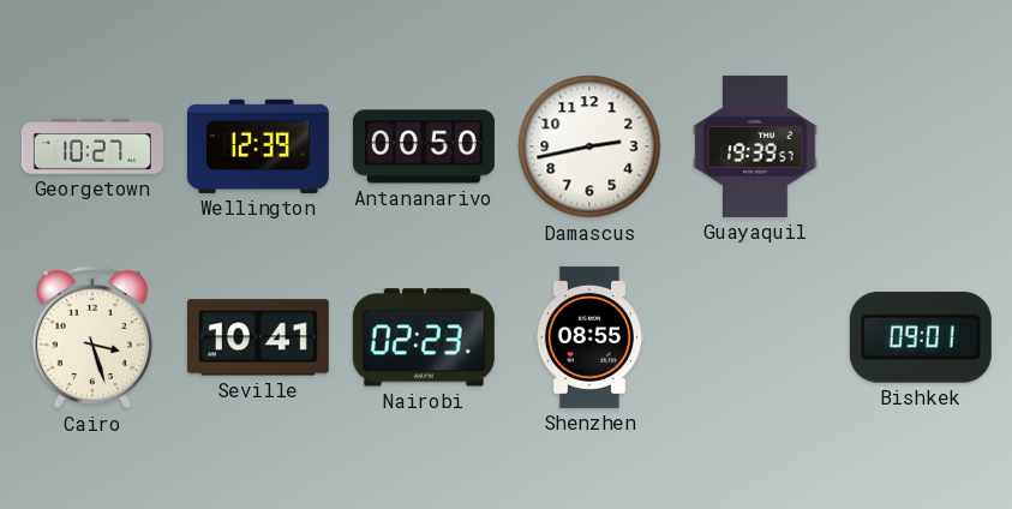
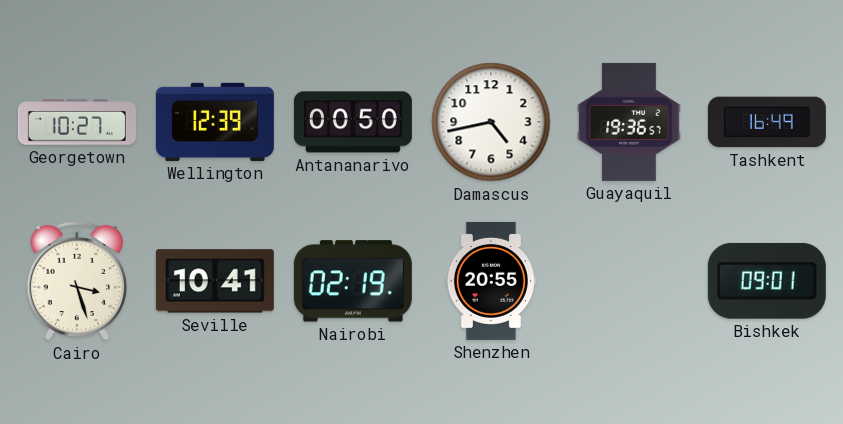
Damascus: 2:43 -> 4:43 (491, 122)
Guayaquil: 19:39 -> 19:36 (629, 122)
Tashkent: none -> 16:49 (767, 122)
Nairobi: 02:23 -> 02:19 (353, 281)
Shenzhen: 08:55 -> 20:55 (491, 281)
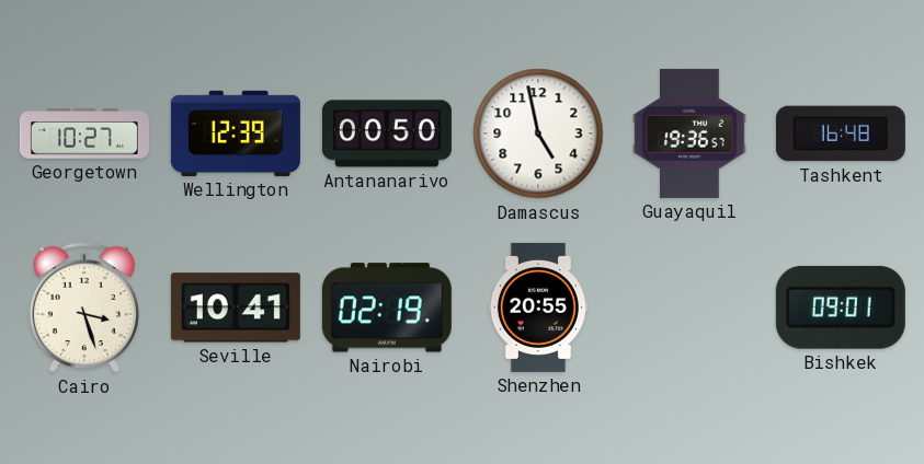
Damascus: 4:43 -> 4:58 (538, 134)
Tashkent: 16:49 -> 16:48 (841, 134)
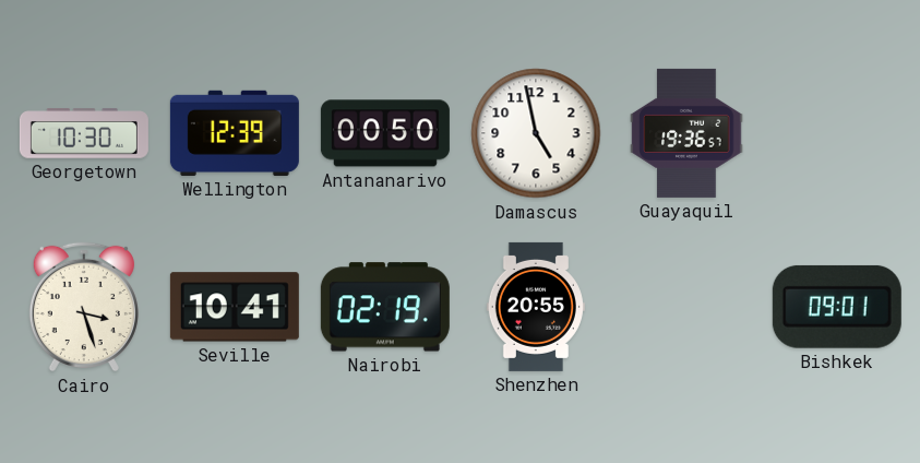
Georgetown: 10:27 -> 10:30 (84, 133)
Tashkent: 16:48 -> none (841, 134)
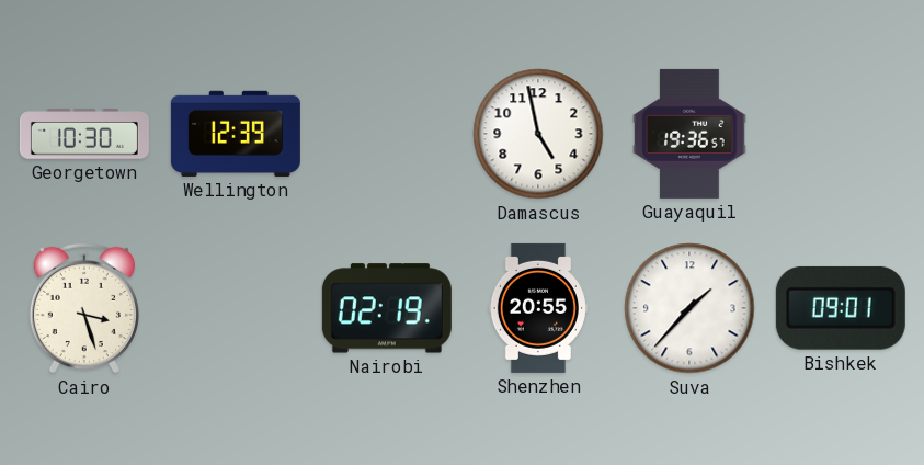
Antananarivo: 00:50 -> none (385, 133)
Seville: 10:41 -> none (235, 307)
Suva: none -> 1:37 (689, 308)
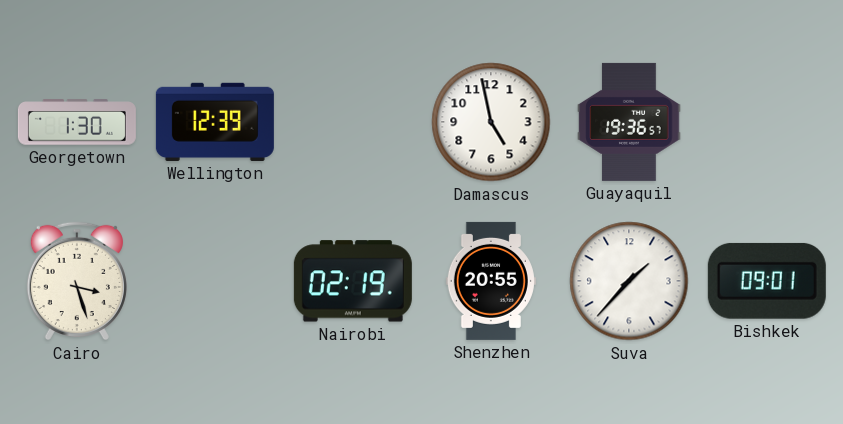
Georgetown: 10:30 -> 1:30 (77, 122)
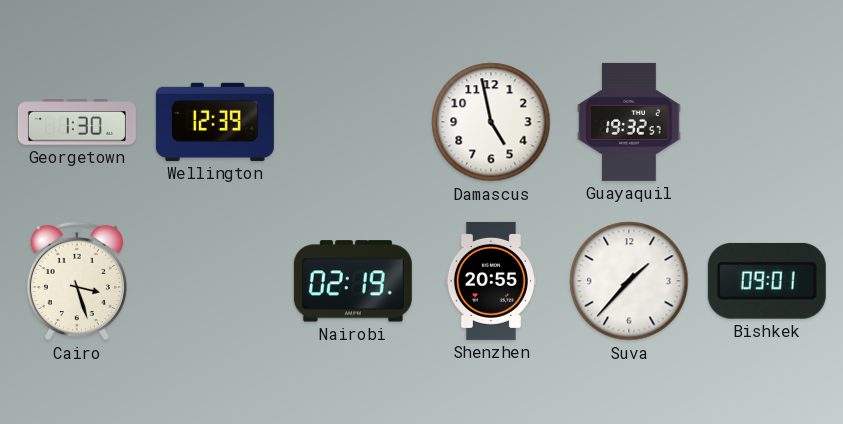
Guayaquil: 19:36 -> 19:32 (629, 122)
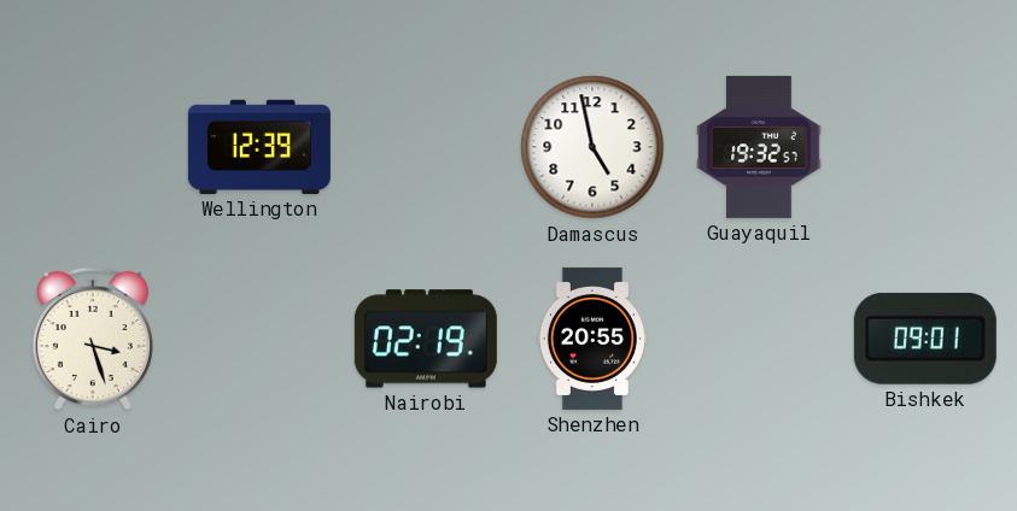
Georgetown: 1:30 -> none (77, 122)
Suva: 1:37 -> none (629, 281)
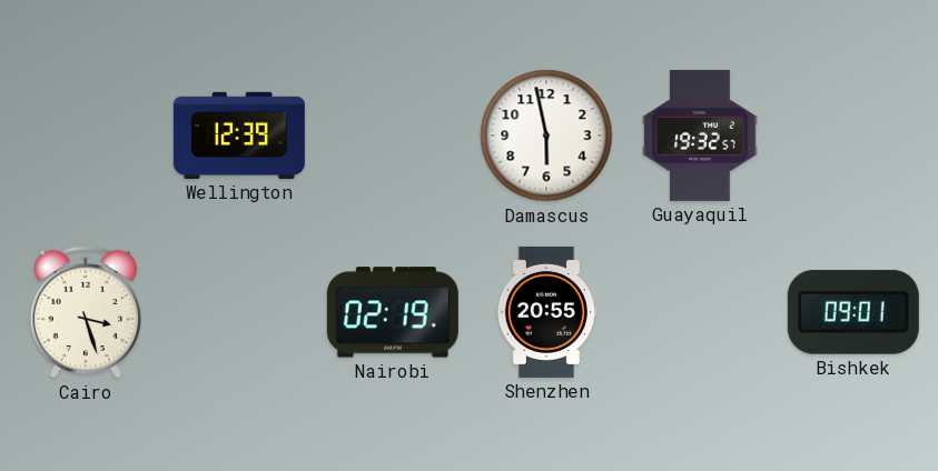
Damascus: 4:58 -> 5:58 (546, 136)
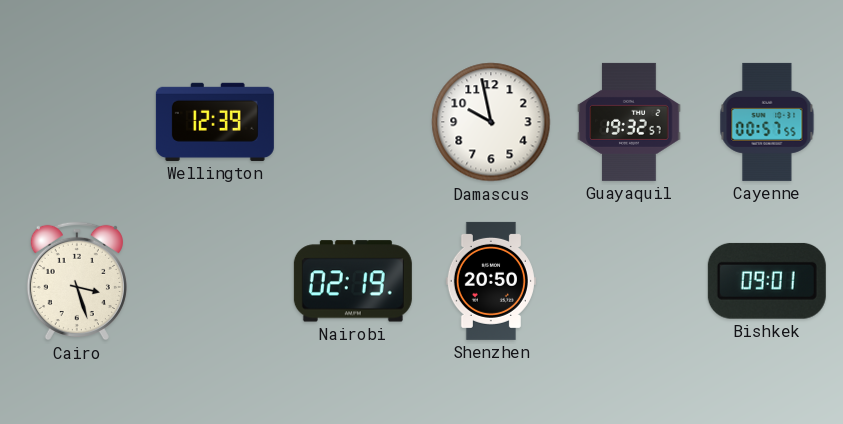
Damascus: 5:58 -> 9:58 (491, 122)
Cayenne: none -> 00:57 (767, 122)
Shenzhen: 20:55 -> 20:50 (491, 281)
